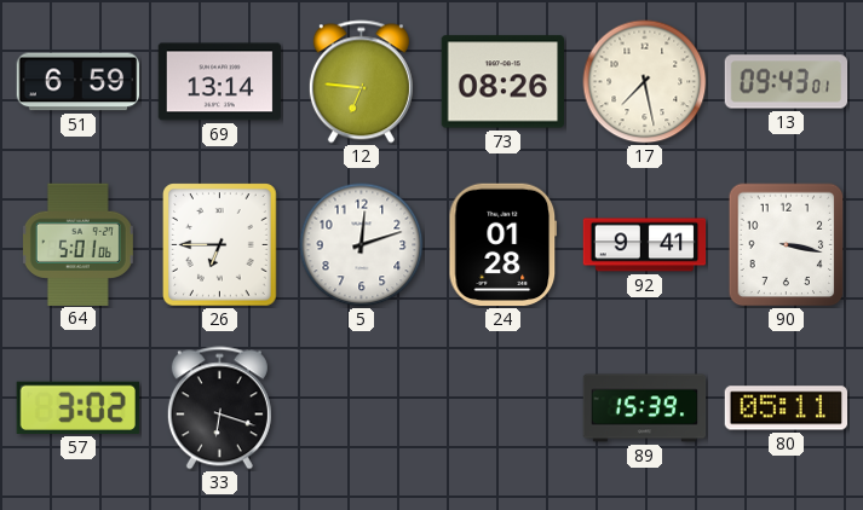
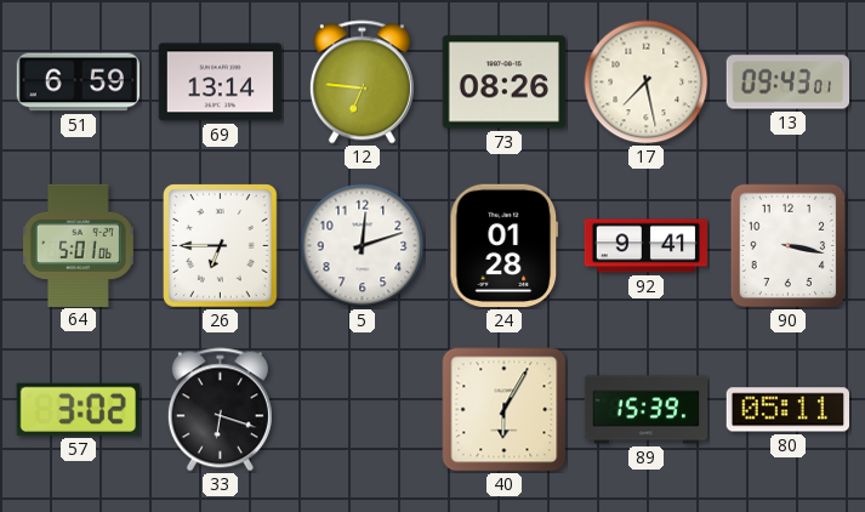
40: none -> 6:05 (505, 410)
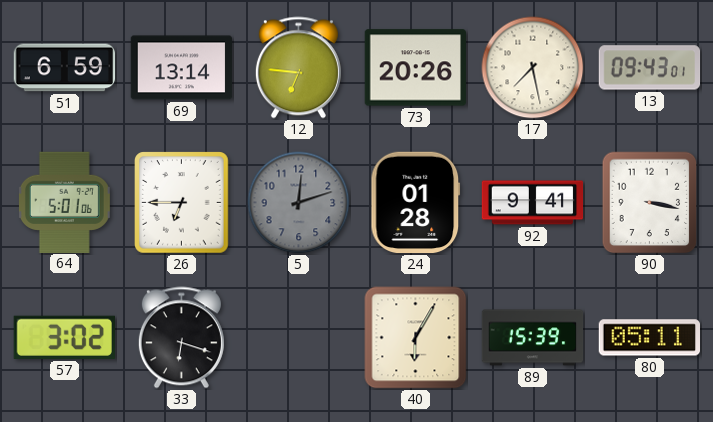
73: 08:26 -> 20:26 (415, 68)
5 dial: white -> grey (299, 203)
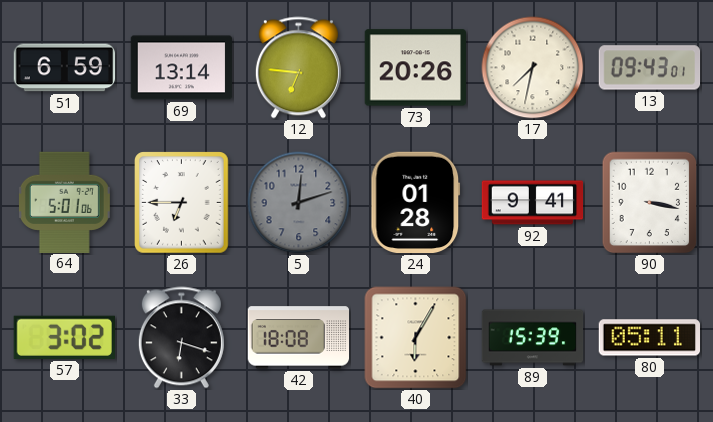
17: 7:28 -> 7:32 (533, 68)
42: none -> 18:08 (299, 338)
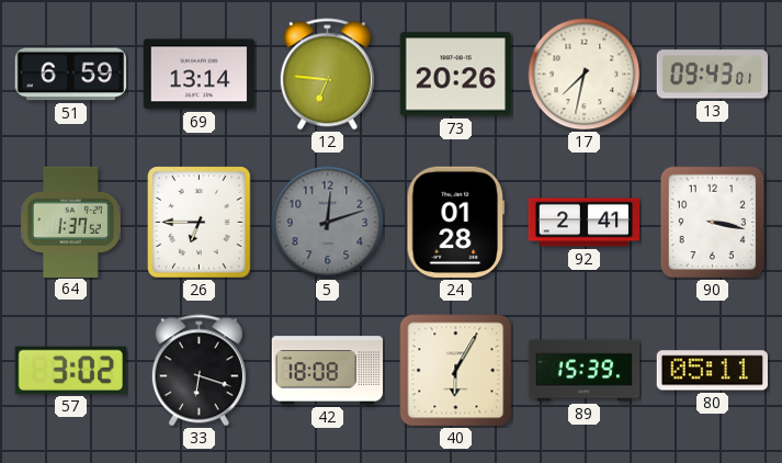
64: 5:01 -> 1:37 (70, 222)
92: 9:41 -> 2:41 (585, 223)
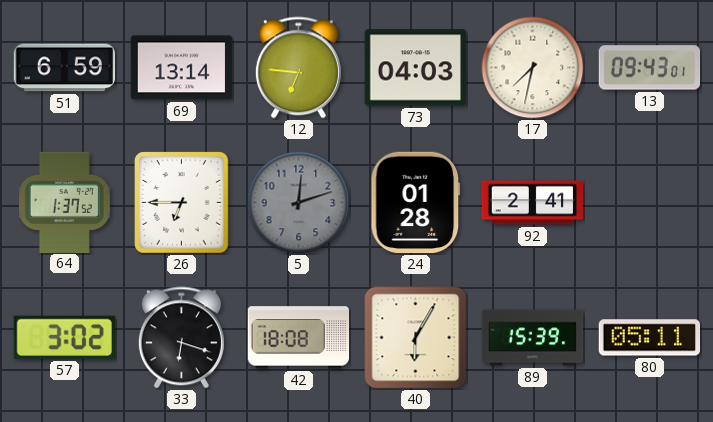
73: 20:26 -> 04:03 (415, 68)
90: 3:17 -> none (713, 223)
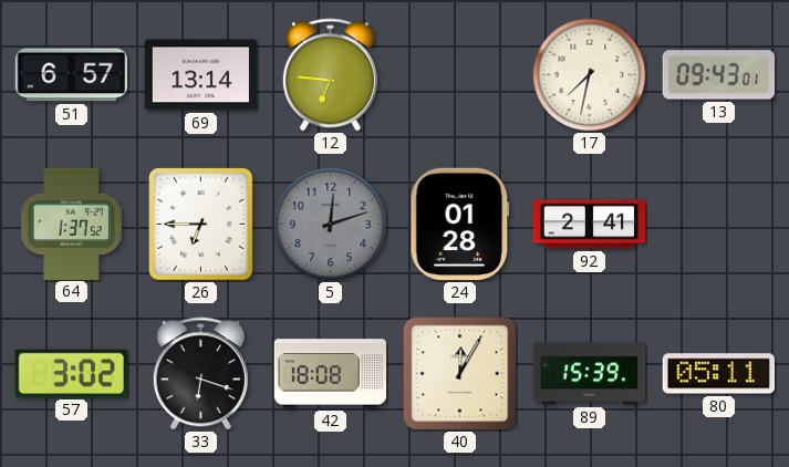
51: 6:59 -> 6:57 (72, 75)
73: 04:03 -> none (415, 68)
40: 6:05 -> 12:05 (460, 374)
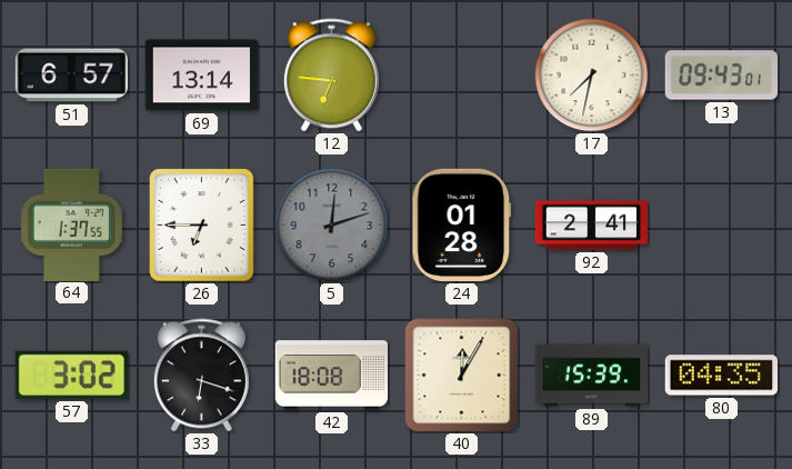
64: 1:37:52 -> 1:37:55 (71, 224)
80: 05:11 -> 04:35 (721, 376)
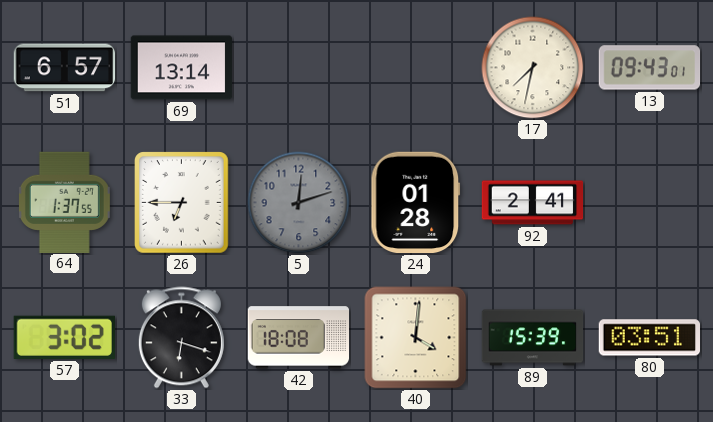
12: 6:46 -> none (331, 76)
40: 12:05 -> 4:01 (416, 338)
80: 04:35 -> 03:51 (649, 338)
